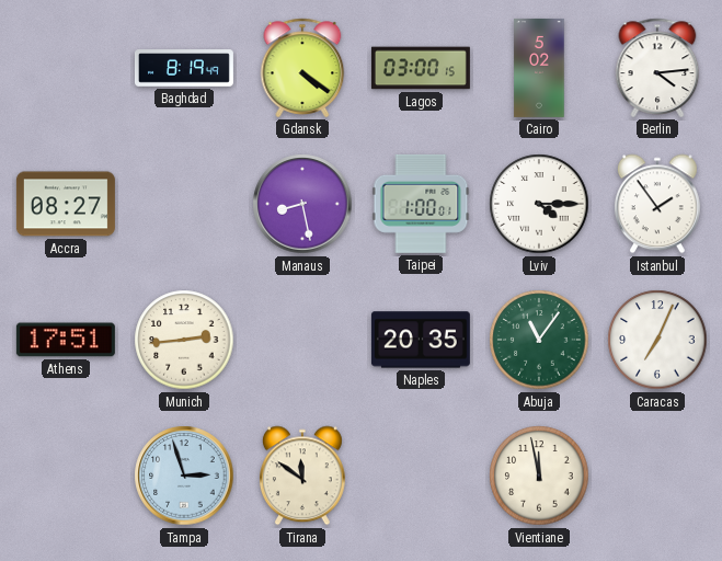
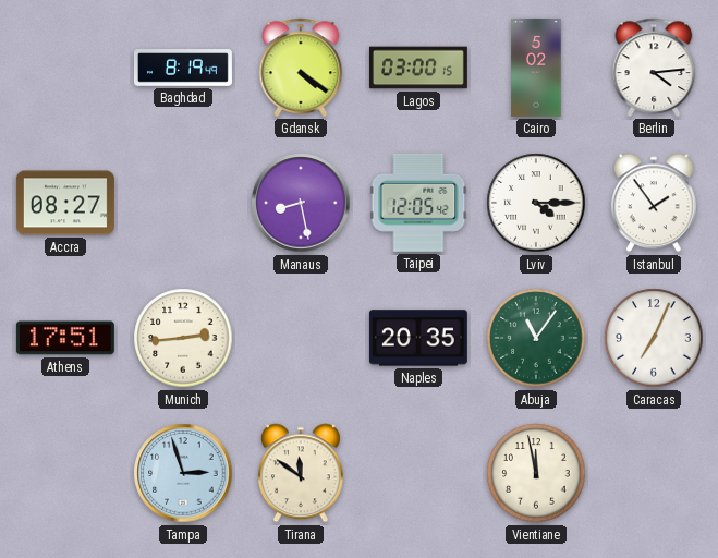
Taipei: 1:00 -> 12:05 (418, 203)
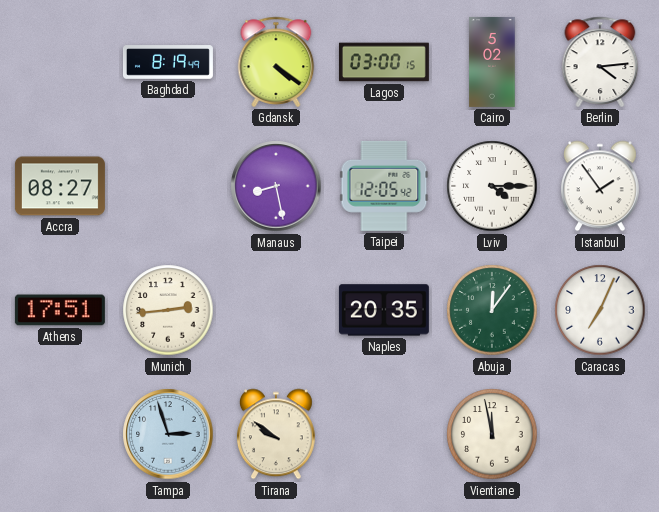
Abuja: 11:06 -> 12:06 (492, 310)
Tirana: 11:51 -> 9:51 (276, 434)
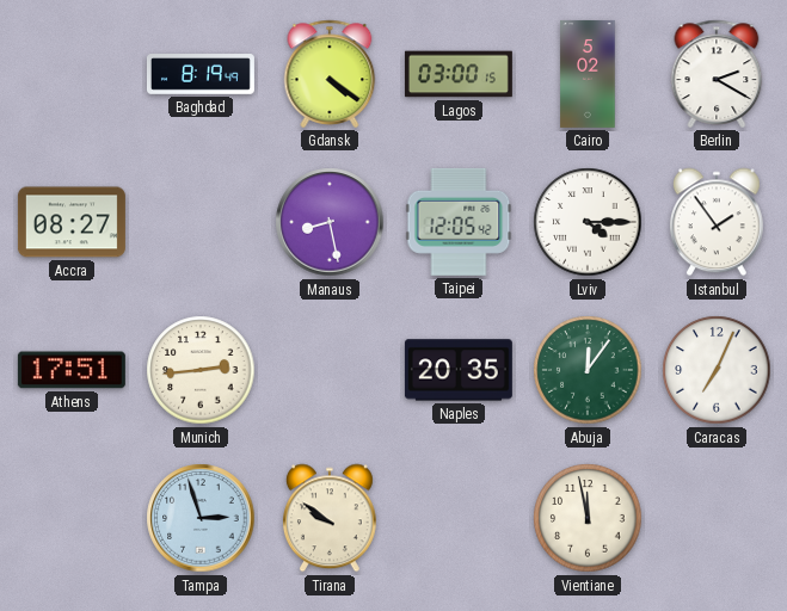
Berlin: 4:14 -> 2:20 (717, 74)
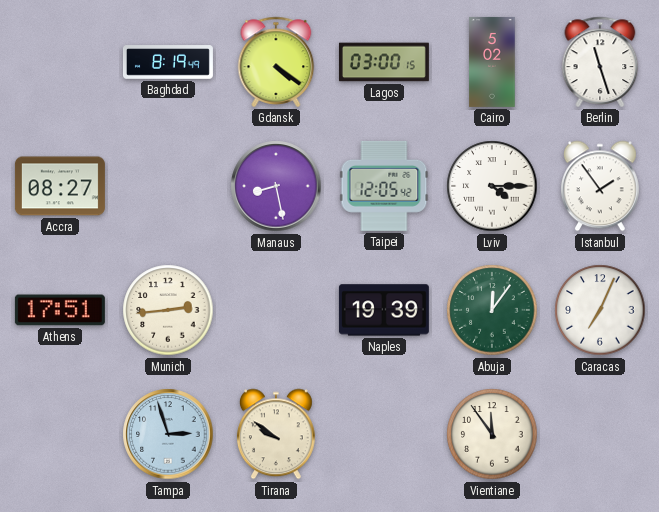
Berlin: 2:20 -> 11:27 (600, 62)
Naples: 20:35 -> 19:39 (384, 310)
Vientiane: 11:58 -> 11:54 (492, 434)
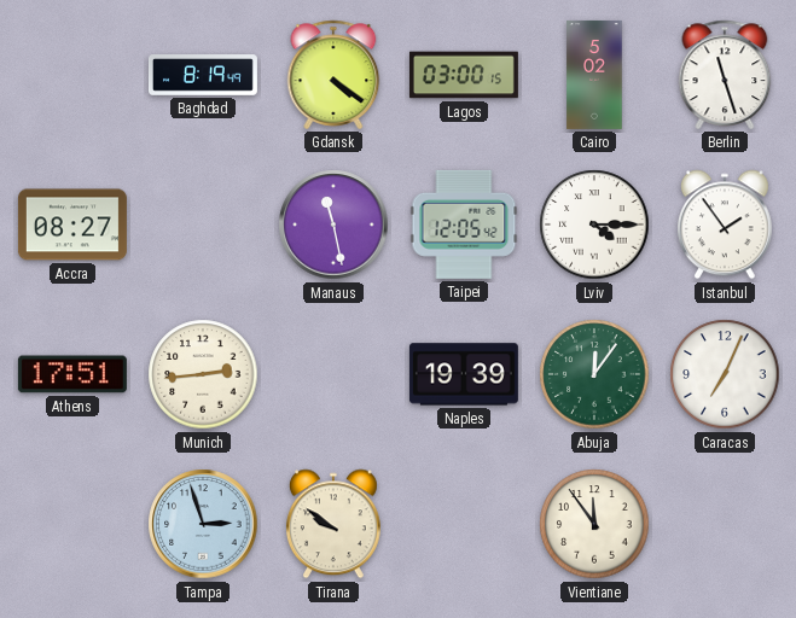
Manaus: 8:28 -> 11:28 (333, 225)
